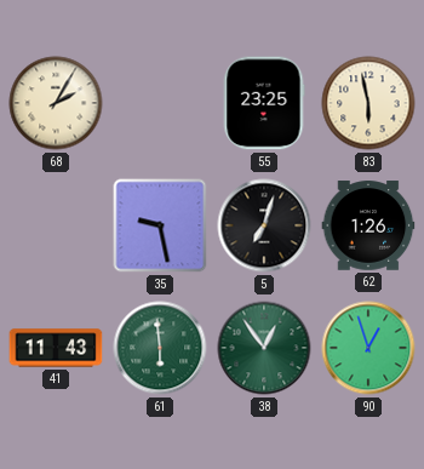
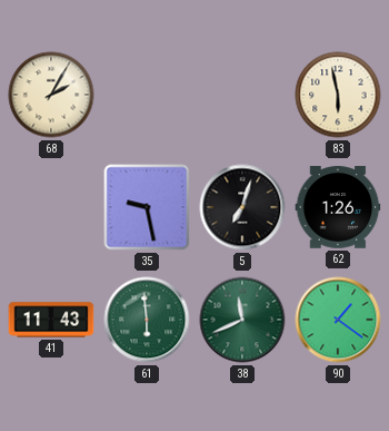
55: 23:25 -> none (264, 103)
38: 12:54 -> 11:41 (242, 320)
90: 12:57 -> 1:21 (338, 320)
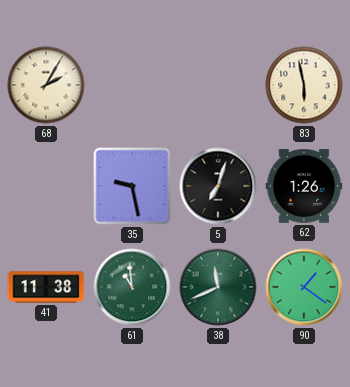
41: 11:43 -> 11:38 (46, 287)
61: 5:59 -> 10:59 (132, 287)
